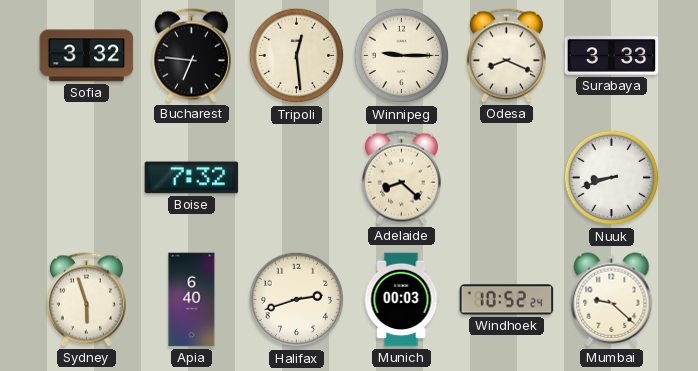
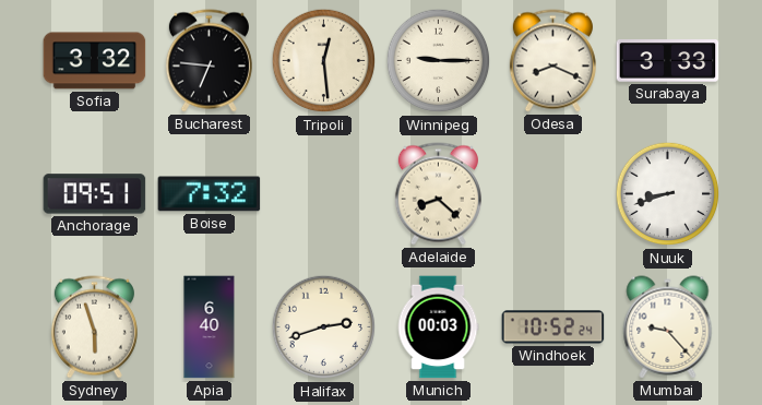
Anchorage: none -> 09:51 (95, 194)
Mumbai: 9:22 -> 9:23 (668, 327)
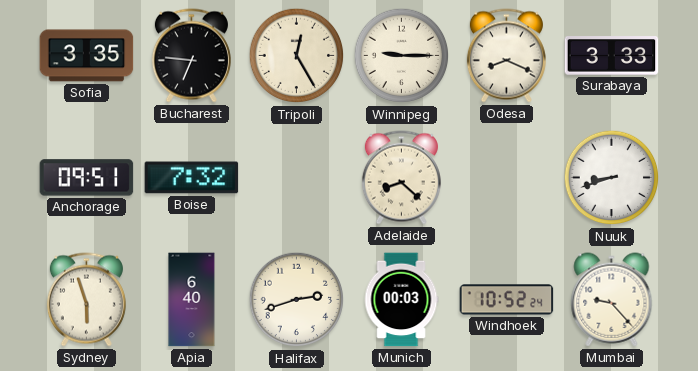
Sofia: 3:32 -> 3:35 (87, 56)
Tripoli: 12:29 -> 12:25 (297, 56)
